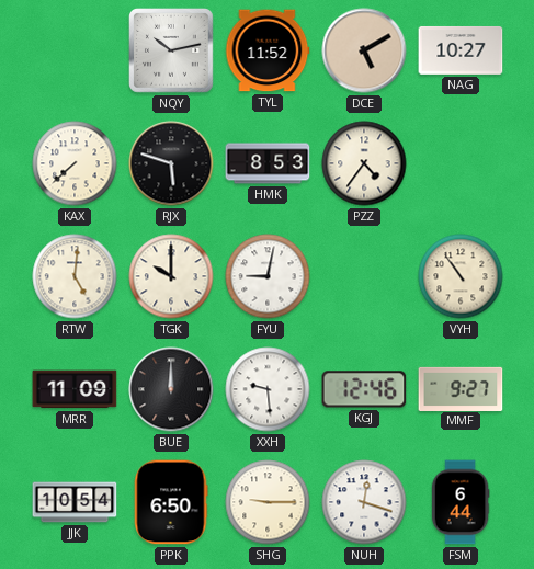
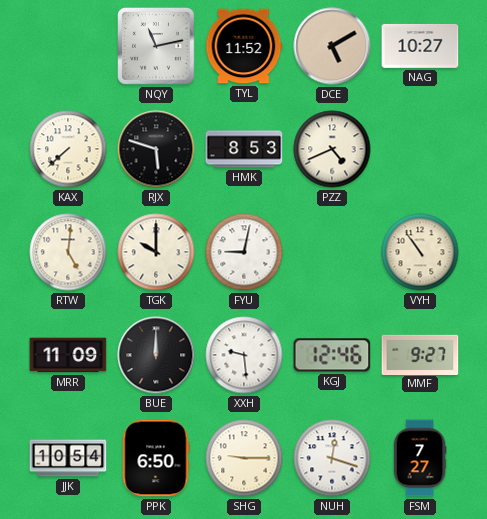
NQY: 10:13 -> 11:13 (157, 47)
PZZ: 4:36 -> 4:41 (332, 149)
FSM: 6:44 -> 7:27 (420, 458)
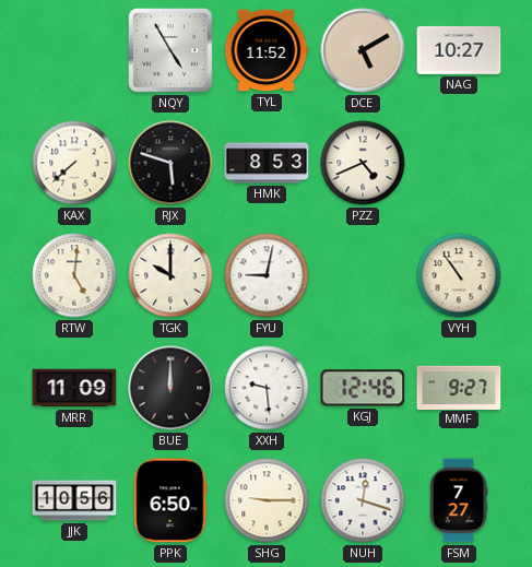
NQY: 11:13 -> 4:55 (172, 51)
JJK: 10:54 -> 10:56 (74, 500)
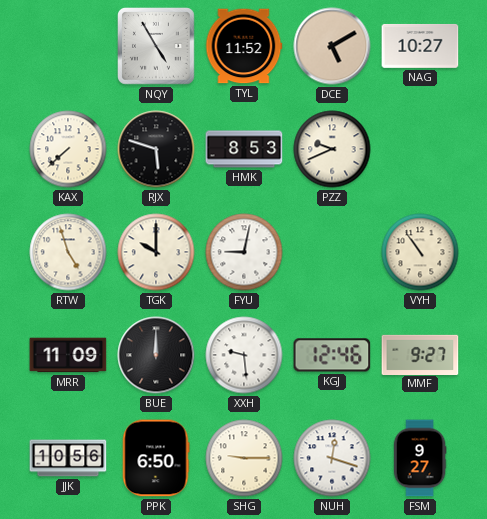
PZZ: 4:41 -> 9:41 (332, 149)
RTW: 5:01 -> 4:57 (68, 252)
FSM: 7:27 -> 9:27 (420, 458)
